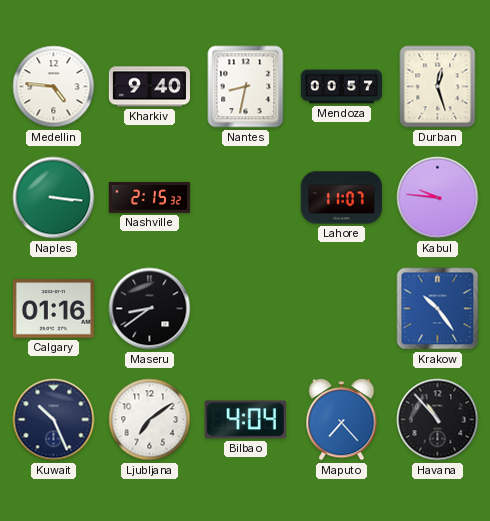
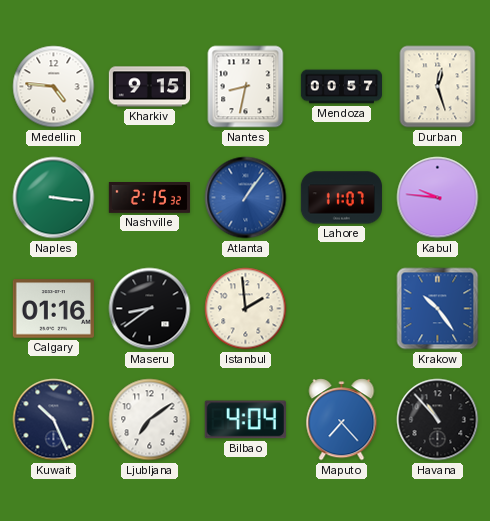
Kharkiv: 9:40 -> 9:15 (149, 87)
Atlanta: none -> 1:06 (246, 198)
Istanbul: none -> 1:59 (246, 309)
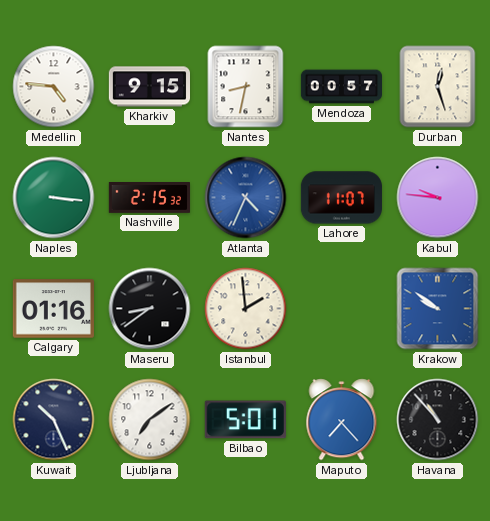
Atlanta: 1:06 -> 4:34 (246, 198)
Krakow: 10:24 -> 9:51 (438, 309)
Bilbao: 4:04 -> 5:01 (245, 420)
